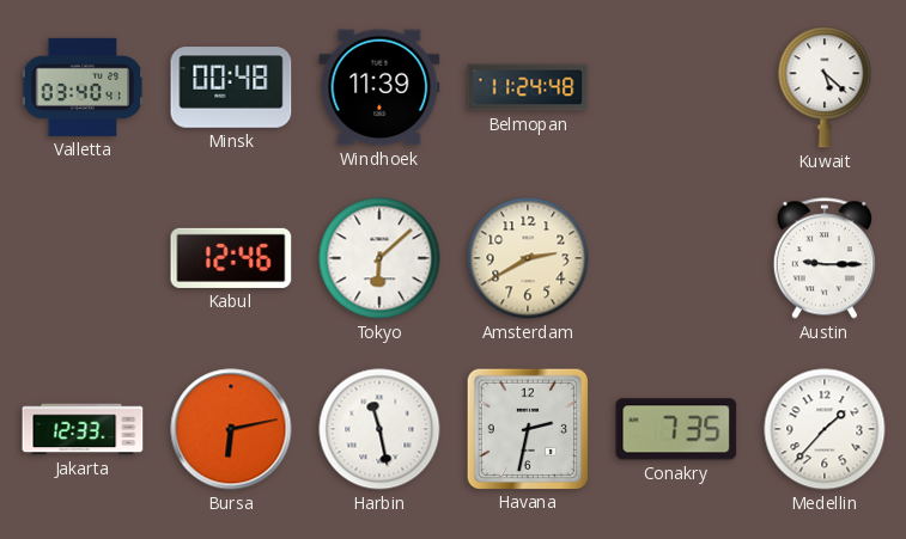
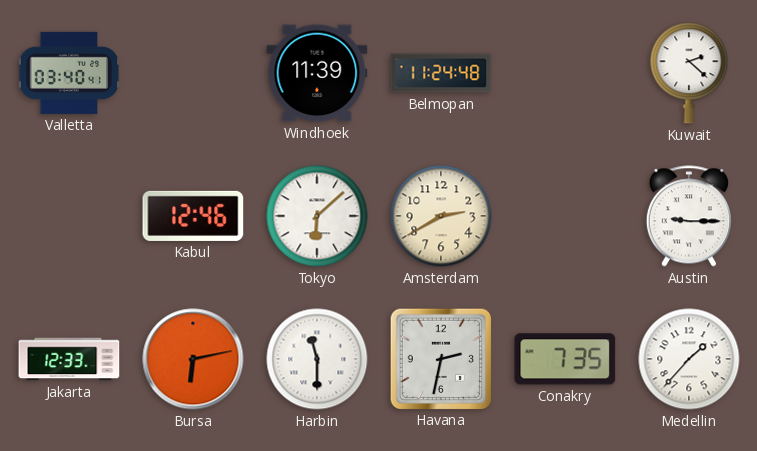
Minsk: 00:48 -> none (231, 87)
Kuwait: 5:22 -> 2:22 (689, 73)
Harbin: 11:28 -> 11:30 (317, 359)
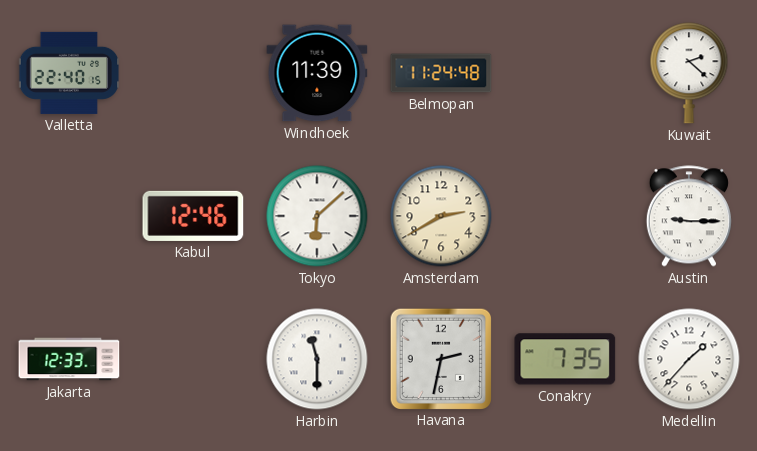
Valletta: 03:40 -> 22:40 (69, 73)
Bursa: 6:13 -> none (193, 359)
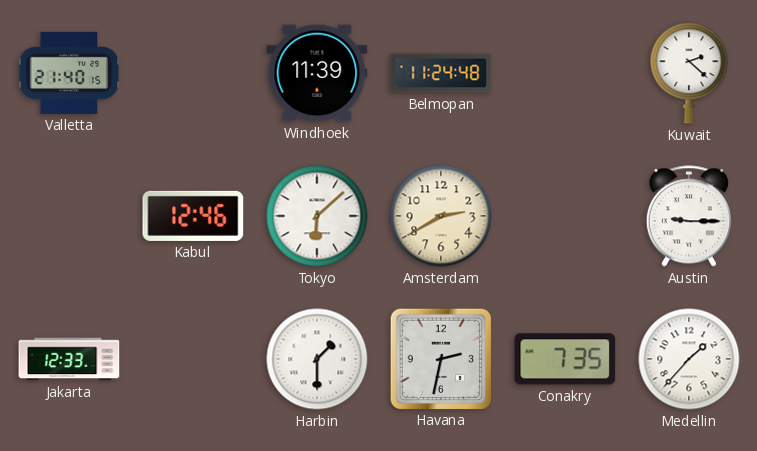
Valletta: 22:40 -> 21:40 (69, 73)
Harbin: 11:30 -> 1:30 (317, 359)
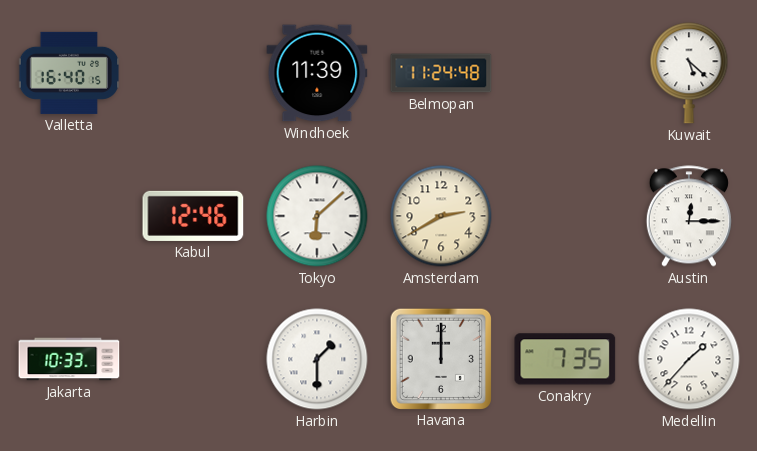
Valletta: 21:40 -> 16:40 (69, 73)
Kuwait: 2:22 -> 5:22 (689, 73)
Austin: 9:15 -> 12:15 (689, 216)
Jakarta: 12:33 -> 10:33 (69, 359)
Havana: 2:32 -> 12:00 (440, 358)
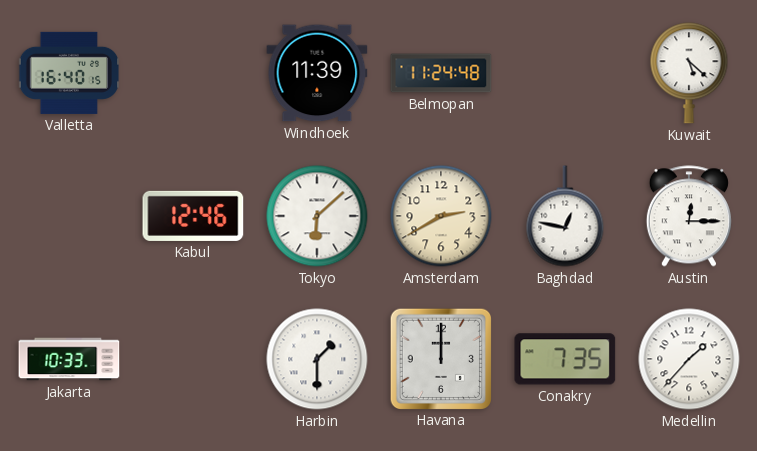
Baghdad: none -> 12:47 (565, 216)
